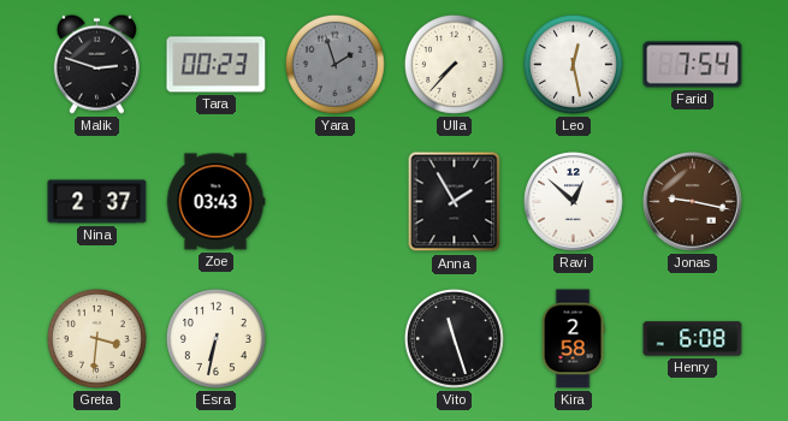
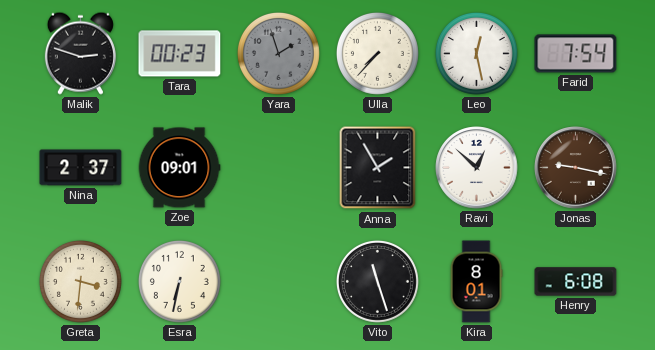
Zoe: 03:43 -> 09:01 (179, 168)
Kira: 2:58 -> 8:01 (476, 282)
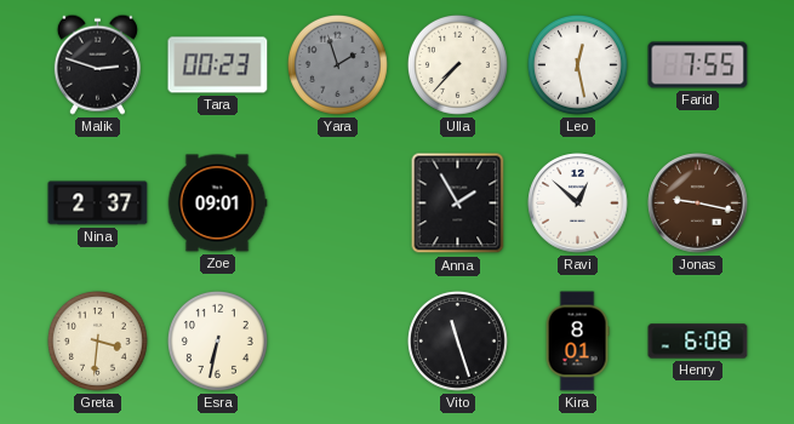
Farid: 7:54 -> 7:55 (698, 65)
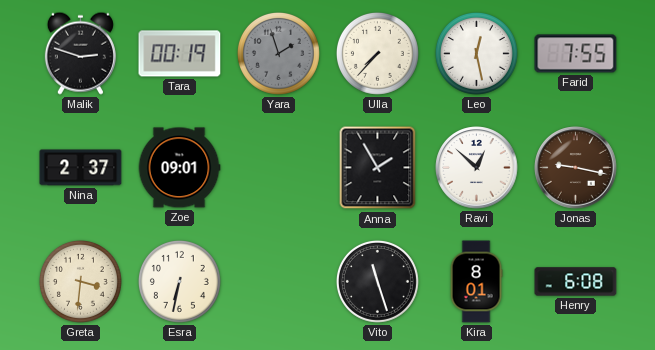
Tara: 00:23 -> 00:19 (180, 54)
